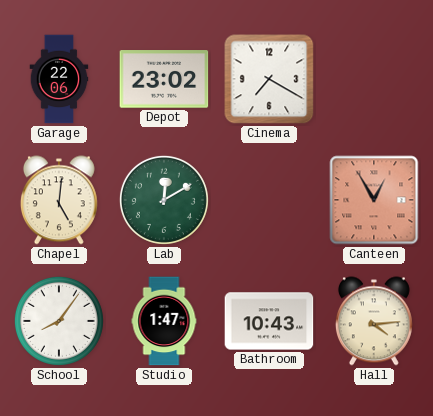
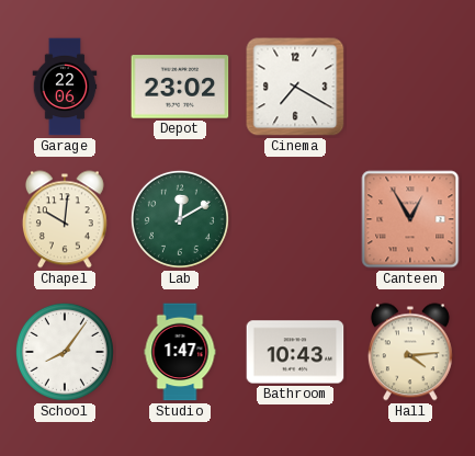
Chapel: 5:01 -> 10:01 (65, 219)
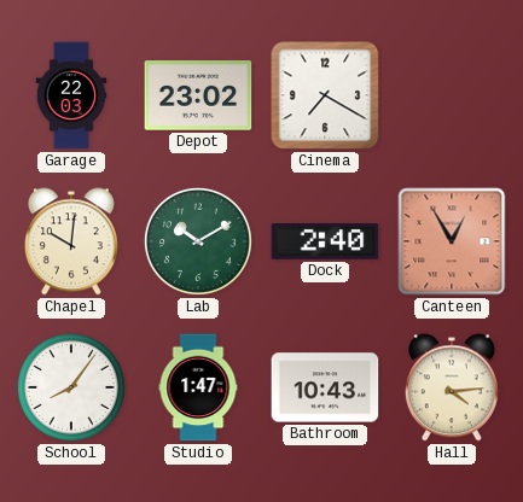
Garage: 22:06 -> 22:03 (71, 95)
Lab: 12:10 -> 10:10 (198, 241)
Dock: none -> 2:40 (325, 243)
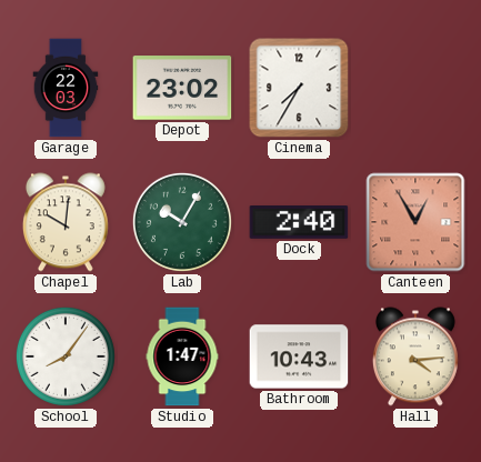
Cinema: 7:20 -> 7:35 (299, 88)
Lab: 10:10 -> 10:05 (182, 222)
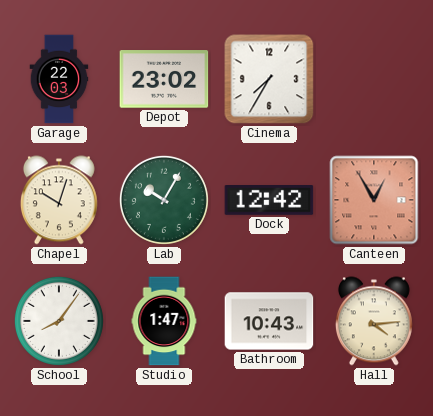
Chapel: 10:01 -> 10:03 (59, 200)
Dock: 2:40 -> 12:42 (269, 201)
